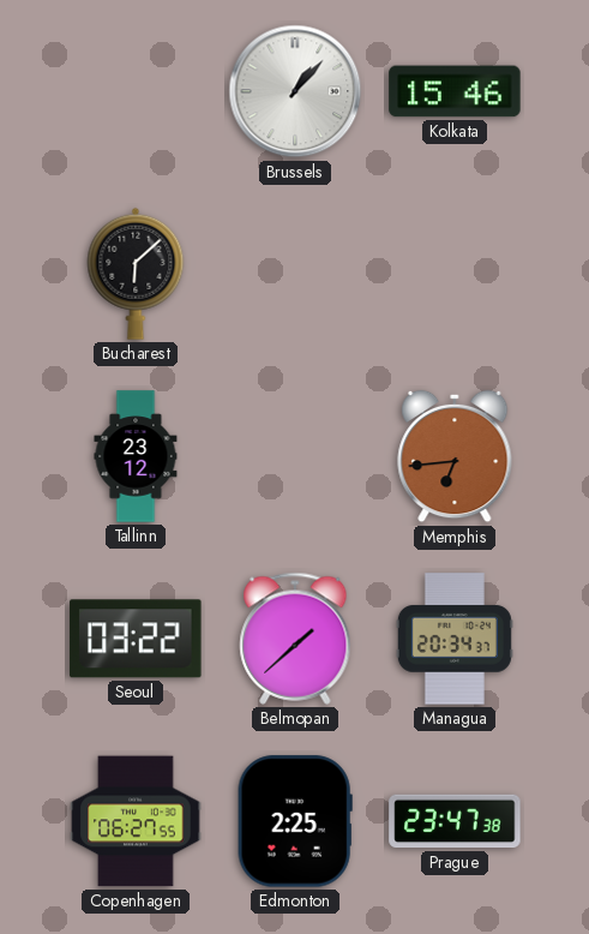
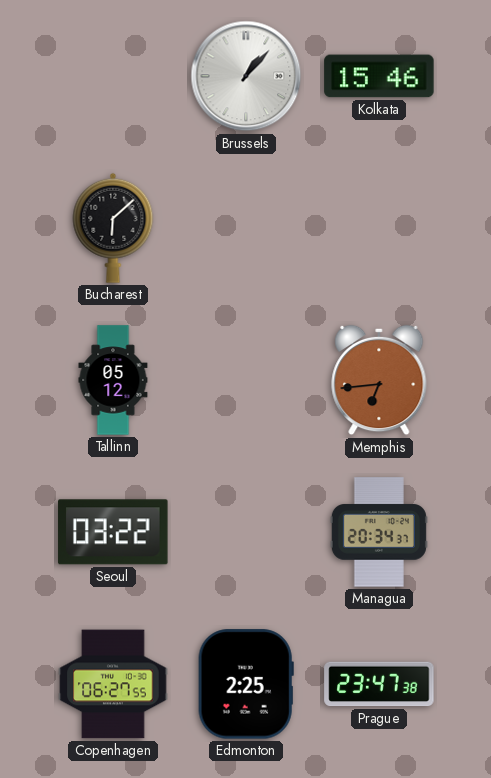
Tallinn: 23:12 -> 05:12 (113, 380)
Belmopan: 1:38 -> none (295, 639)
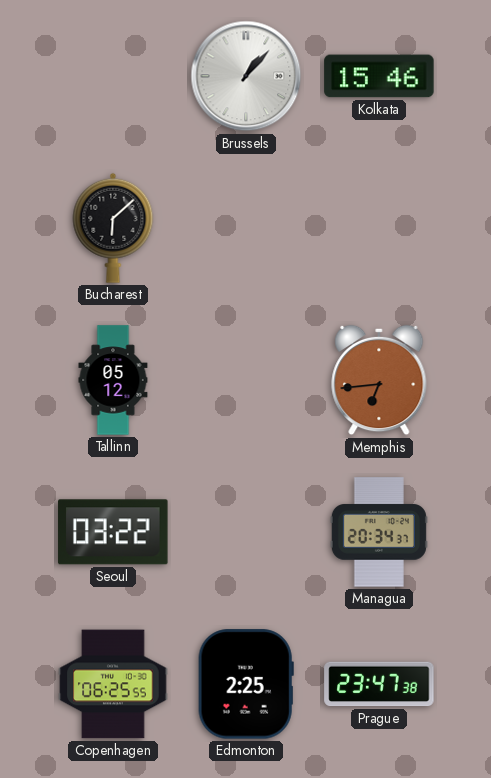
Copenhagen: 06:27 -> 06:25 (113, 684)
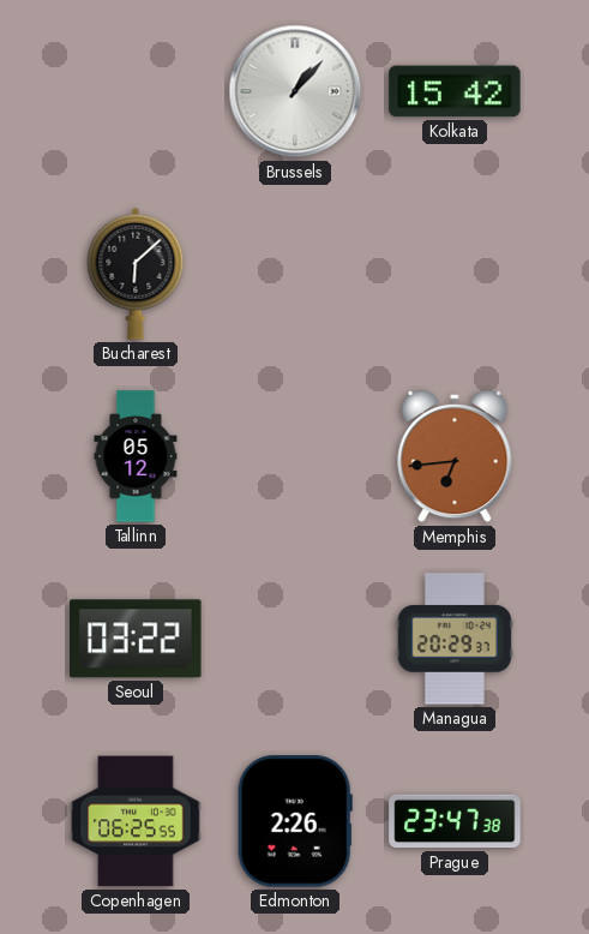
Kolkata: 15:46 -> 15:42 (455, 91)
Managua: 20:34 -> 20:29 (455, 639)
Edmonton: 2:25 -> 2:26 (295, 821)
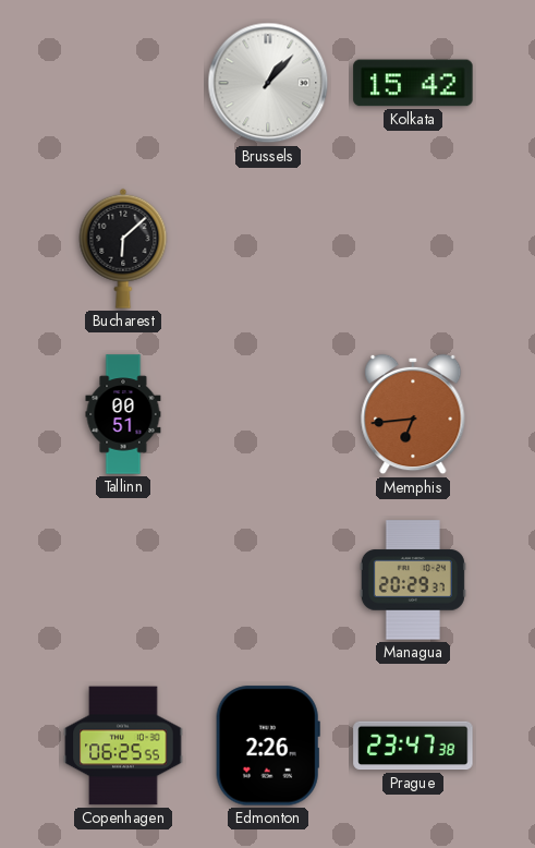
Tallinn: 05:12 -> 00:51 (123, 414)
Seoul: 03:22 -> none (136, 639)
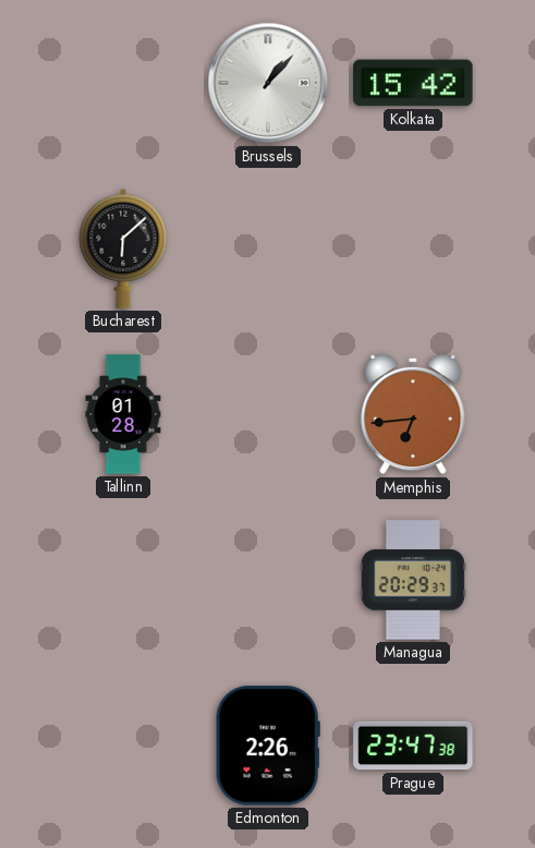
Tallinn: 00:51 -> 01:28 (123, 414)
Copenhagen: 06:25 -> none (123, 746)
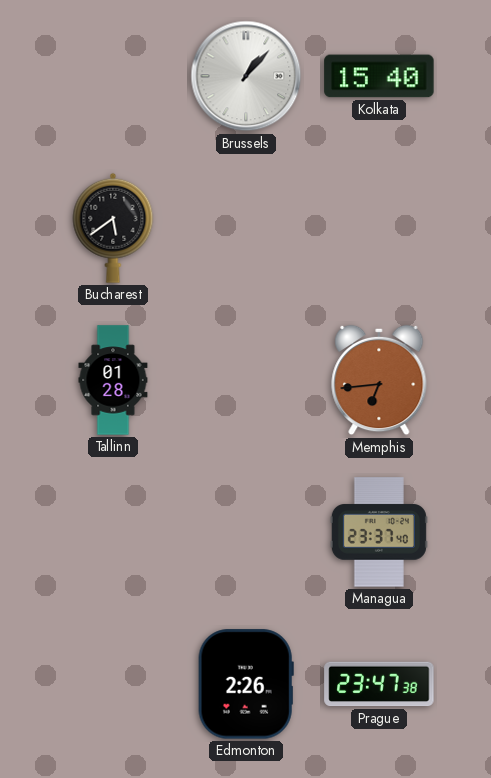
Kolkata: 15:42 -> 15:40 (379, 76)
Bucharest: 6:08 -> 5:39 (113, 228)
Managua: 20:29 -> 23:37 (379, 532)
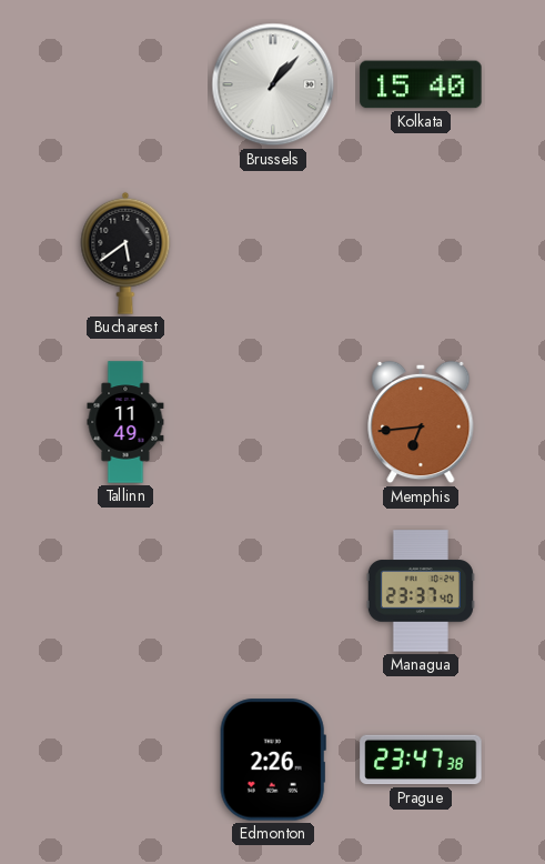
Tallinn: 01:28 -> 11:49 (125, 422)
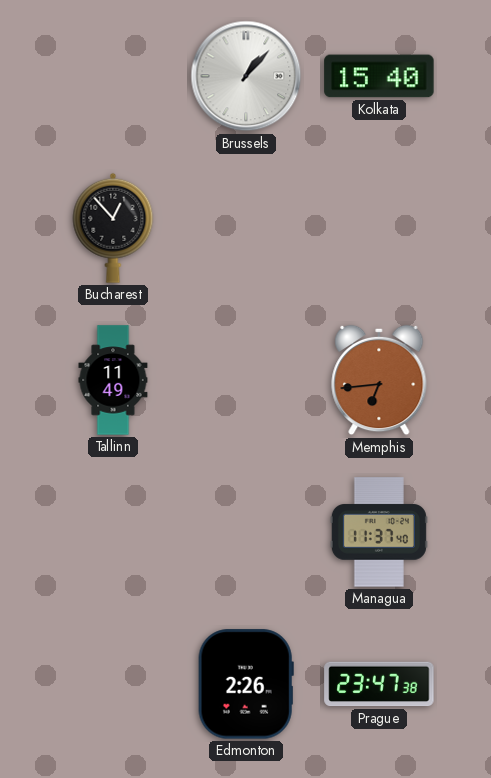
Bucharest: 5:39 -> 12:53 (113, 228)
Managua: 23:37 -> 11:37 (379, 532)
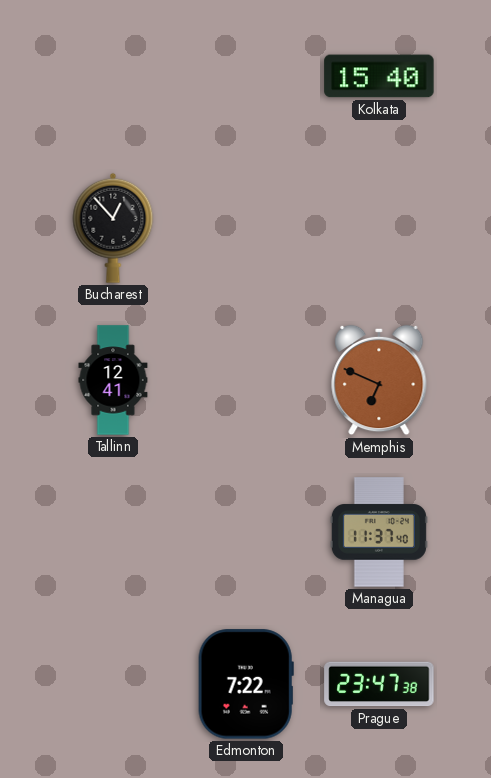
Brussels: 1:07 -> none (246, 76)
Tallinn: 11:49 -> 12:41 (113, 380)
Memphis: 6:44 -> 6:49 (379, 380)
Edmonton: 2:26 -> 7:22 (246, 684)
